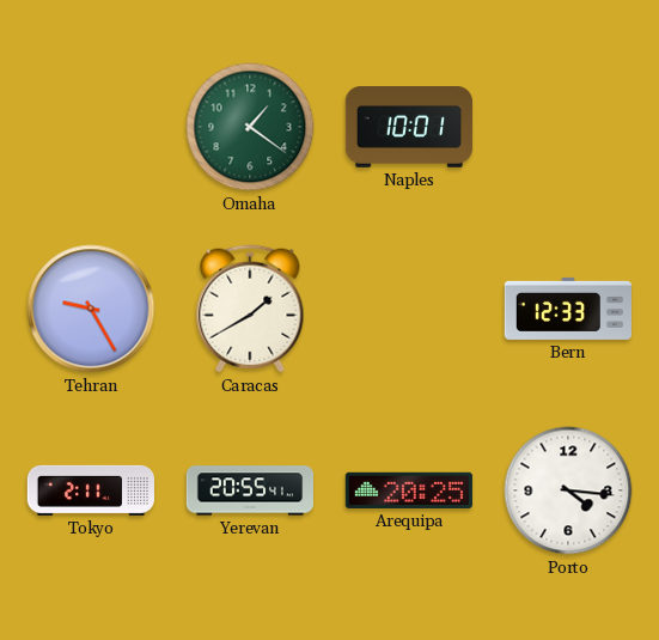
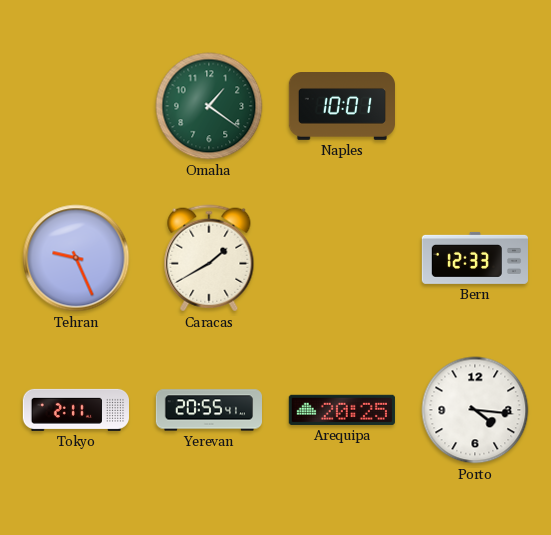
Tehran: 9:25 -> 9:26 (76, 258)
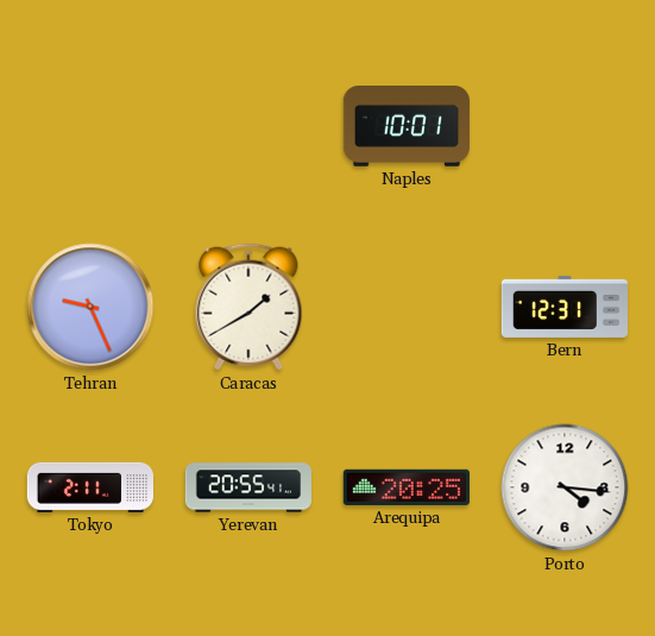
Omaha: 1:21 -> none (209, 106)
Bern: 12:33 -> 12:31 (563, 307)
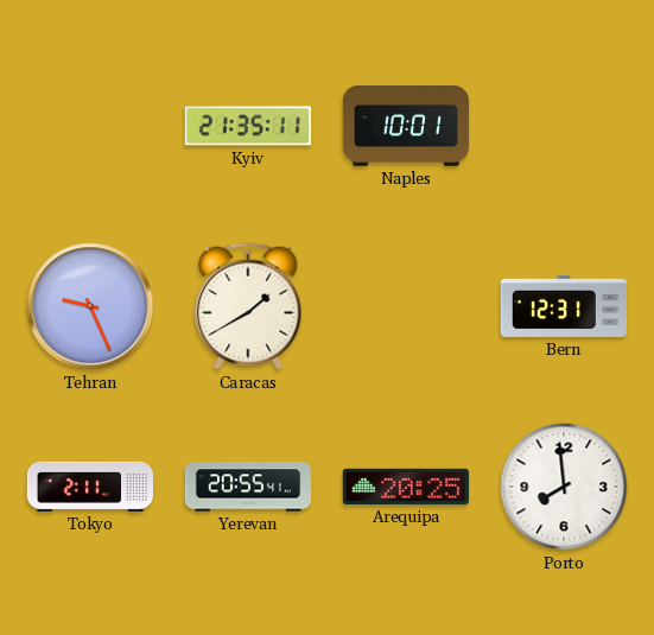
Kyiv: none -> 21:35 (247, 126)
Porto: 4:16 -> 7:59 (564, 487)
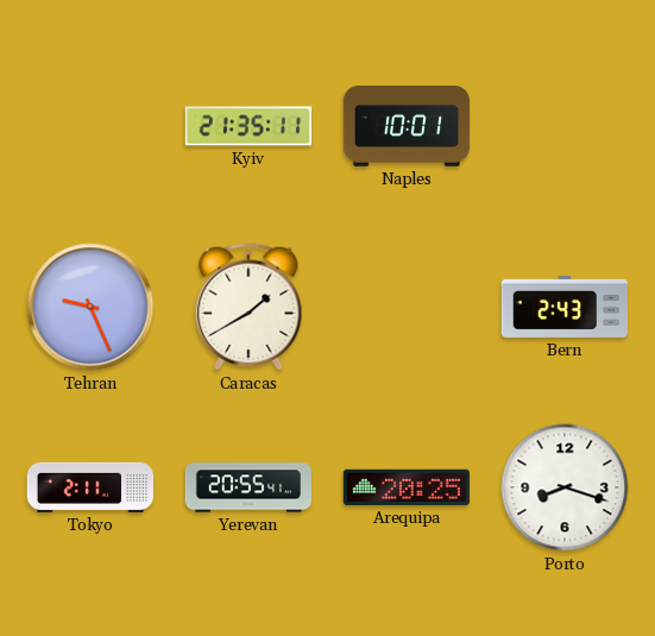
Bern: 12:31 -> 2:43 (563, 307)
Porto: 7:59 -> 8:18 (565, 487)
